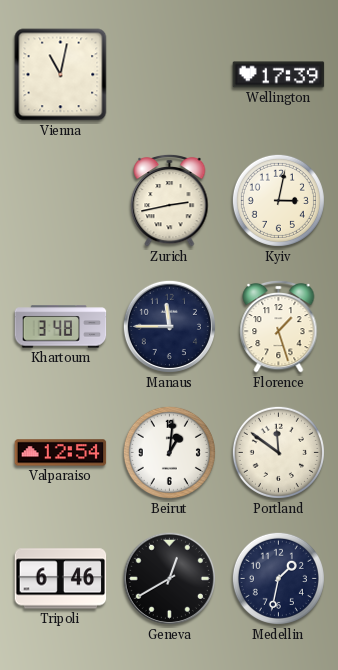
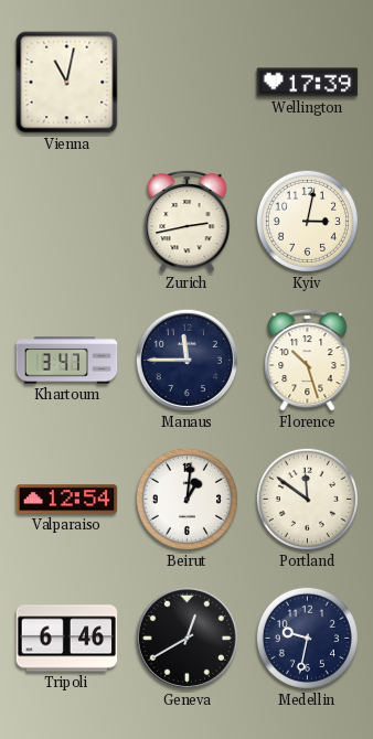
Khartoum: 3:48 -> 3:47 (67, 361)
Florence: 1:27 -> 10:27 (308, 360)
Medellin: 1:32 -> 9:32 (307, 638)
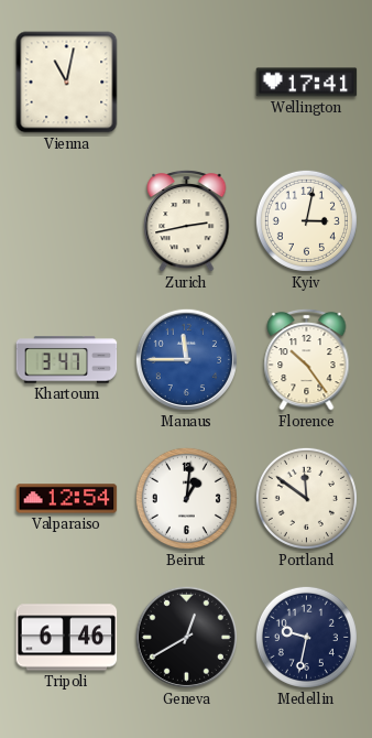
Wellington: 17:39 -> 17:41 (307, 83)
Manaus dial: navy -> blue (186, 359)
Florence: 10:27 -> 10:24 (307, 359)
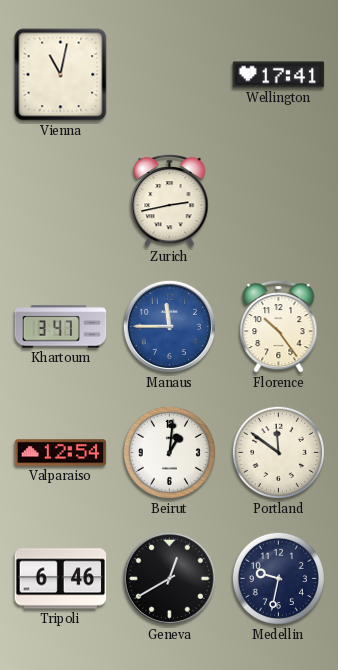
Kyiv: 3:02 -> none (306, 220)
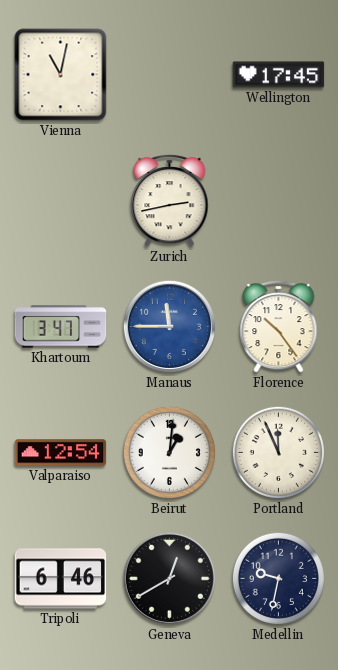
Wellington: 17:41 -> 17:45 (279, 75)
Portland: 11:51 -> 11:56 (278, 452)
